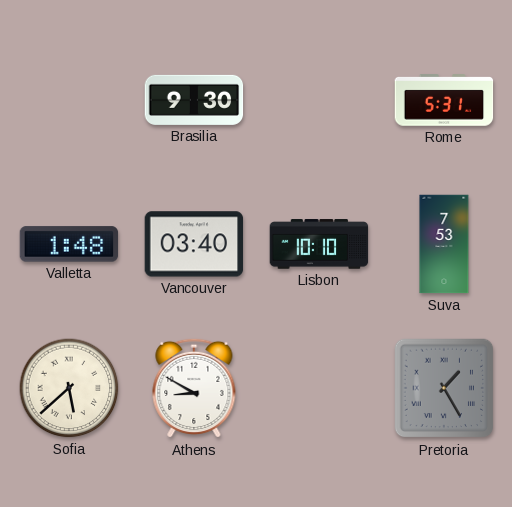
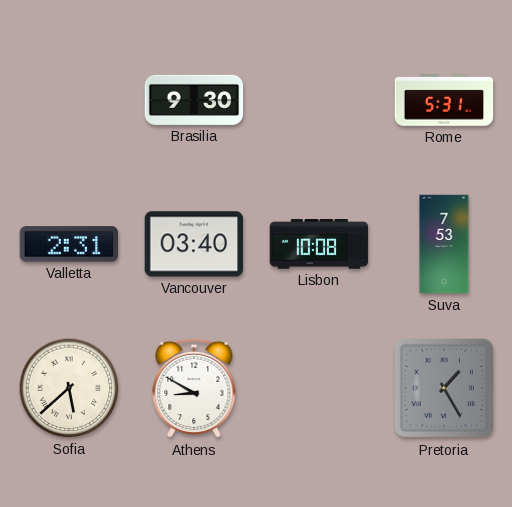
Valletta: 1:48 -> 2:31 (69, 244)
Lisbon: 10:10 -> 10:08 (319, 244)
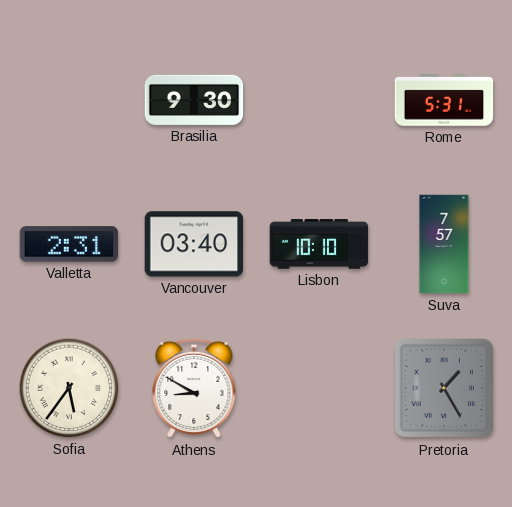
Lisbon: 10:08 -> 10:10 (319, 244)
Suva: 7:53 -> 7:57 (444, 244)
Sofia: 5:38 -> 5:36 (69, 388)
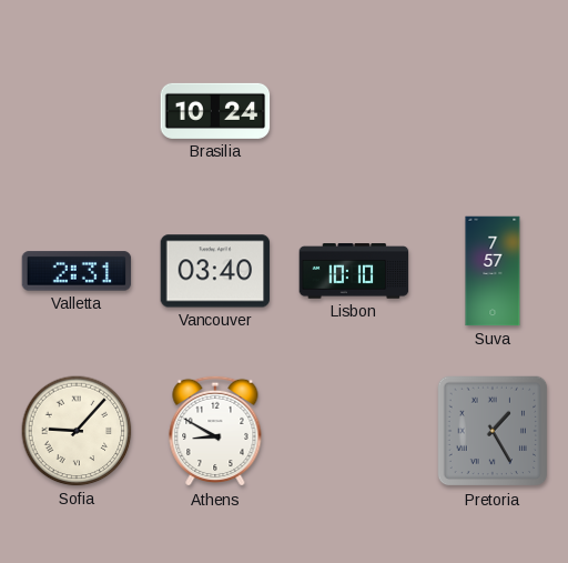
Brasilia: 9:30 -> 10:24 (215, 111)
Rome: 5:31 -> none (444, 100)
Sofia: 5:36 -> 9:07 (77, 431)
